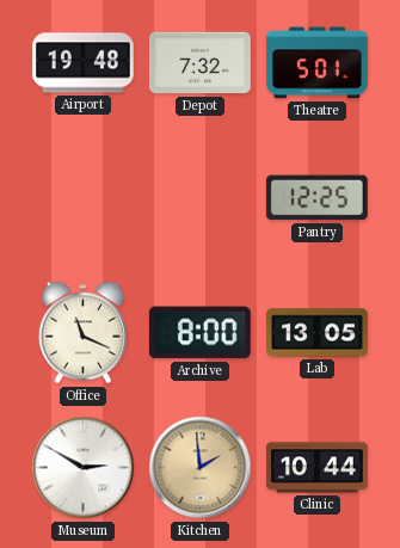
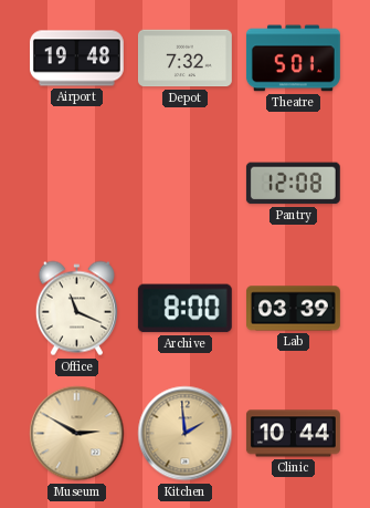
Pantry: 12:25 -> 12:08 (293, 184)
Lab: 13:05 -> 03:39 (294, 309)
Museum dial: white -> champagne (77, 434)
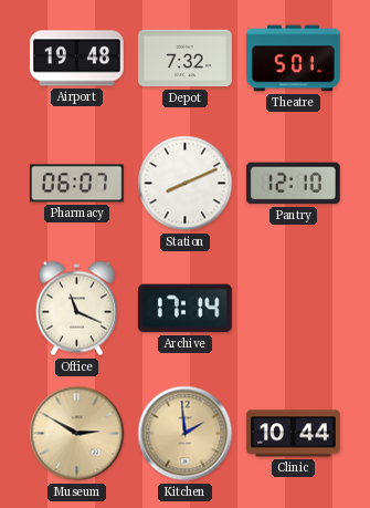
Pharmacy: none -> 06:07 (76, 184)
Station: none -> 8:11 (186, 184)
Pantry: 12:08 -> 12:10 (293, 184)
Archive: 8:00 -> 17:14 (184, 309)
Lab: 03:39 -> none (294, 309)
